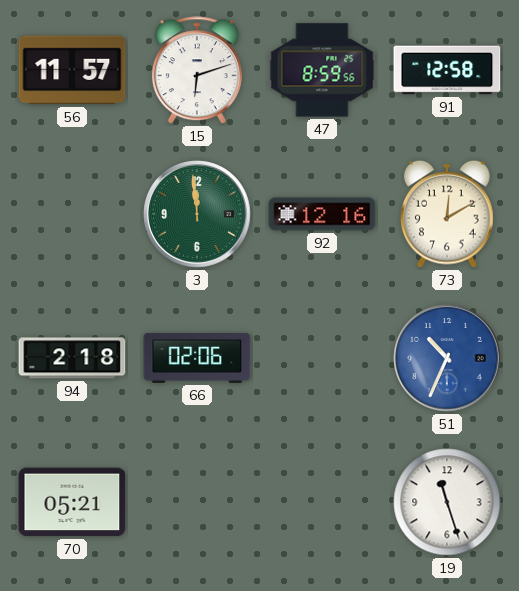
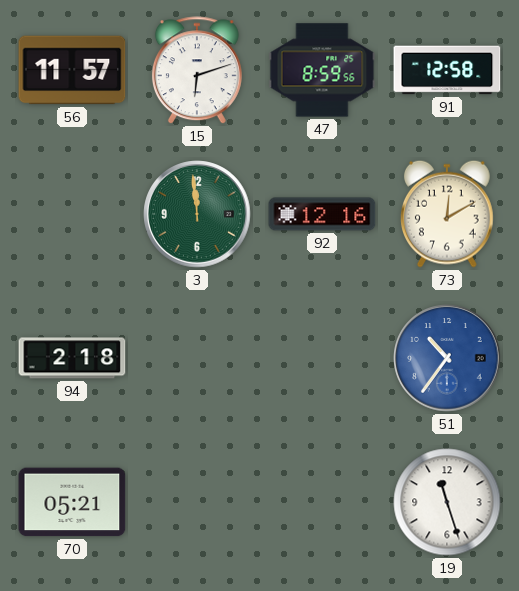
66: 02:06 -> none (197, 358)
51: 10:34 -> 10:36 (447, 358)
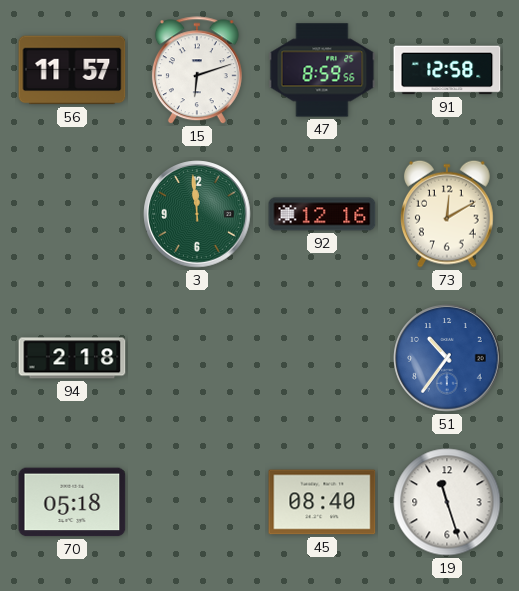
70: 05:21 -> 05:18 (72, 502)
45: none -> 08:40 (322, 502)
